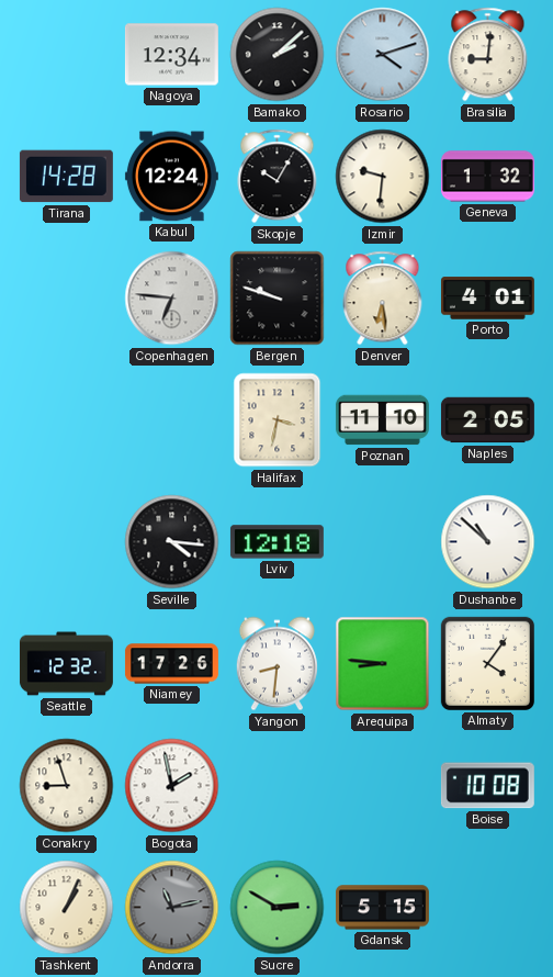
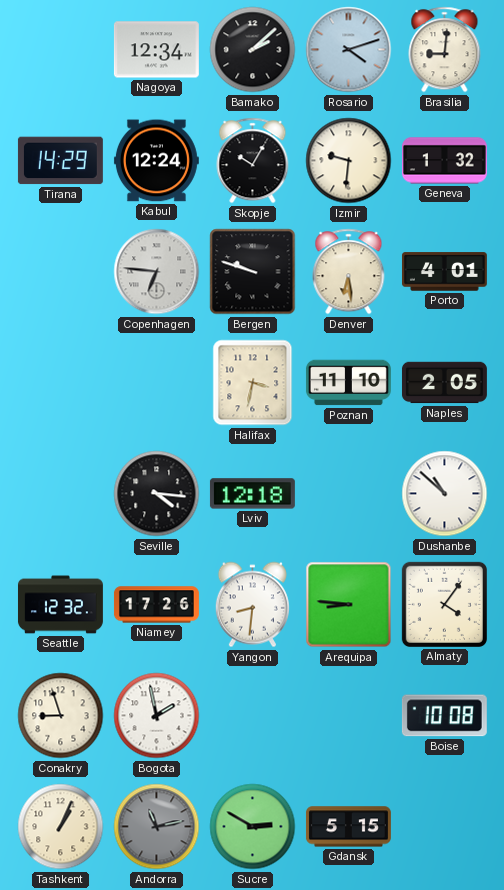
Tirana: 14:28 -> 14:29 (60, 161)
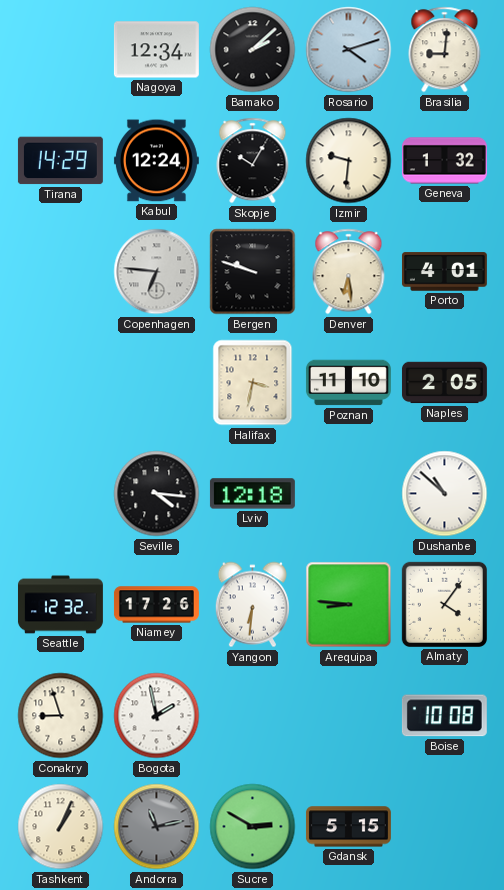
Yangon: 8:31 -> 6:31 (252, 605)
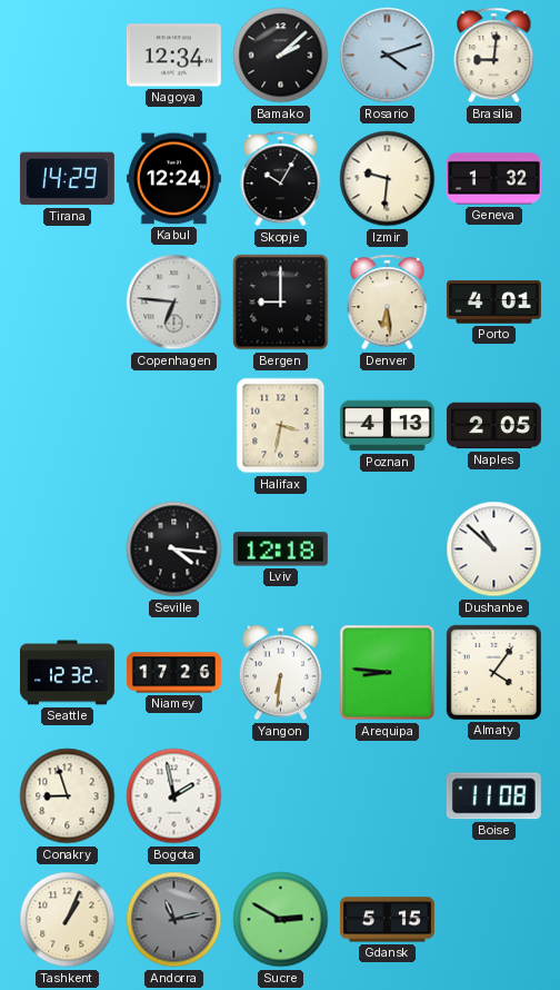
Bergen: 9:48 -> 9:00 (281, 303)
Poznan: 11:10 -> 4:13 (387, 426)
Boise: 10:08 -> 11:08 (493, 796)
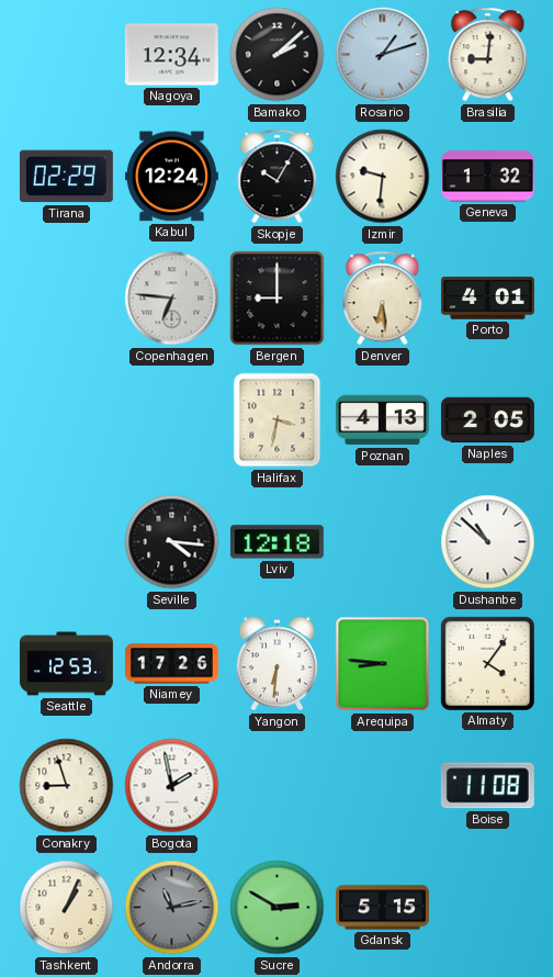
Rosario: 4:12 -> 1:12 (383, 55)
Tirana: 14:29 -> 02:29 (66, 177)
Seattle: 12:32 -> 12:53 (66, 664)
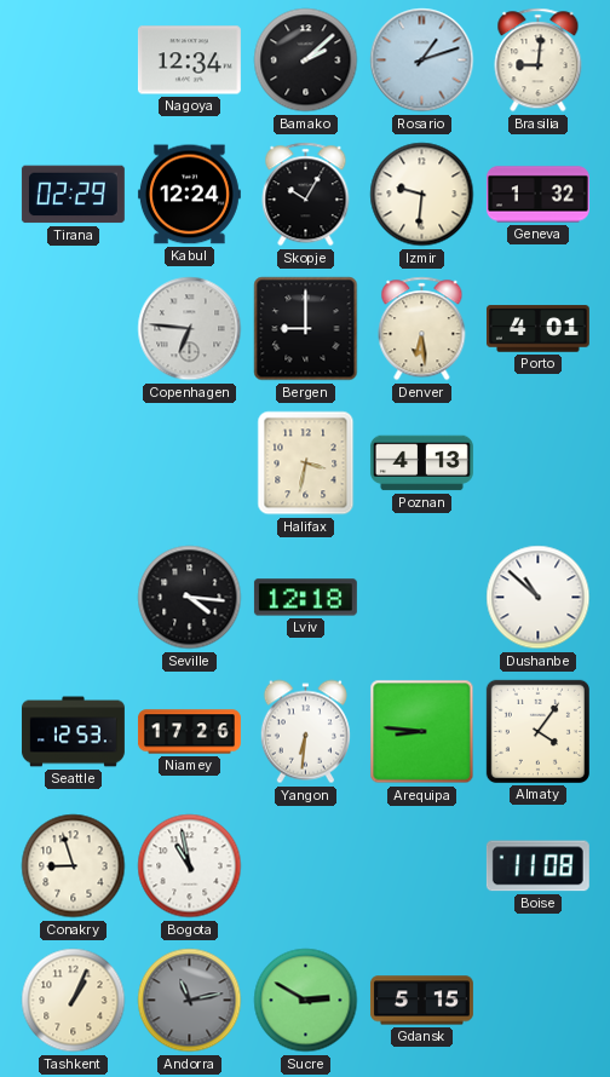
Naples: 2:05 -> none (487, 420)
Bogota: 1:58 -> 10:58 (190, 866)
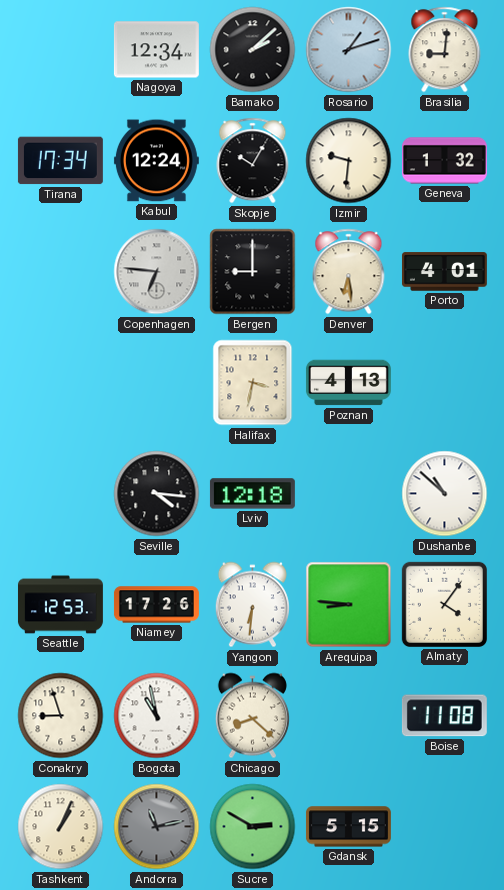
Tirana: 02:29 -> 17:34 (60, 161)
Chicago: none -> 8:22 (252, 716)
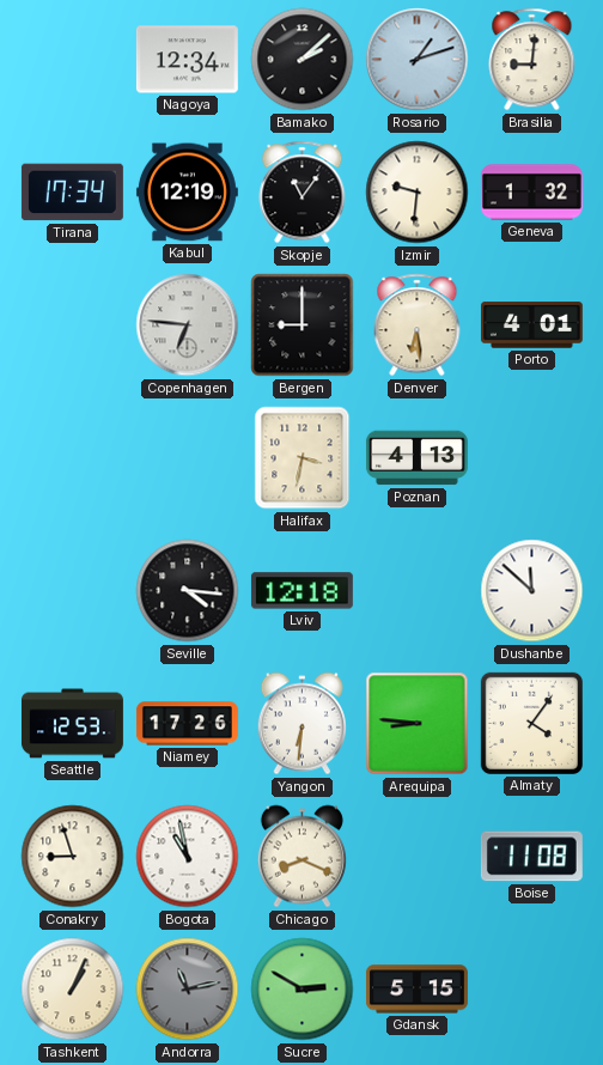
Kabul: 12:24 -> 12:19 (187, 193)
Skopje: 10:05 -> 11:06 (303, 193)
Dushanbe: 10:52 -> 11:52 (532, 591)
Chicago: 8:22 -> 8:19 (301, 857)
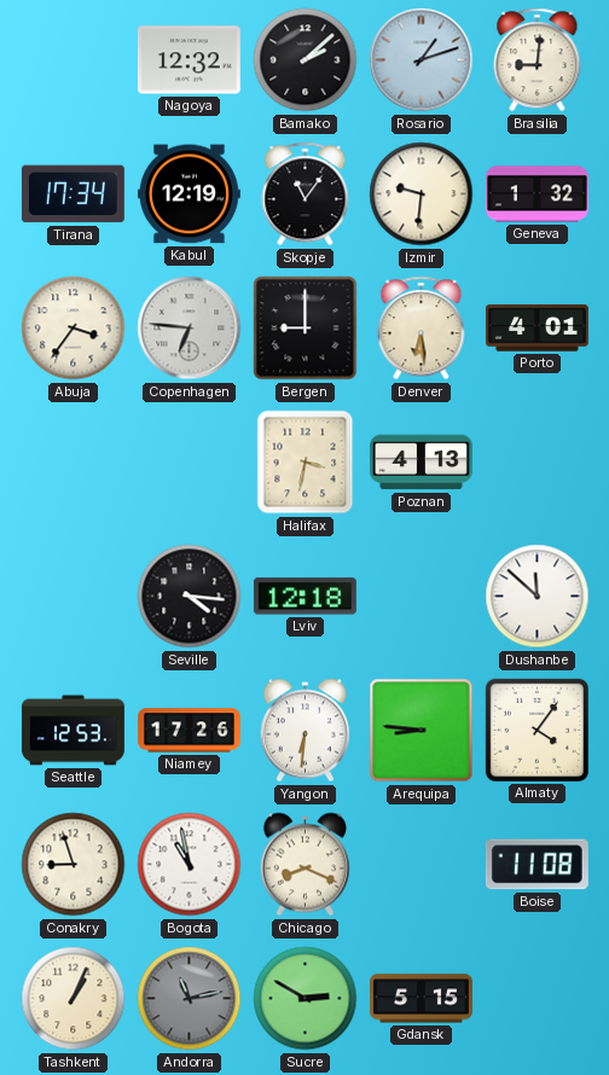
Nagoya: 12:34 -> 12:32 (188, 60)
Abuja: none -> 3:36 (74, 329)
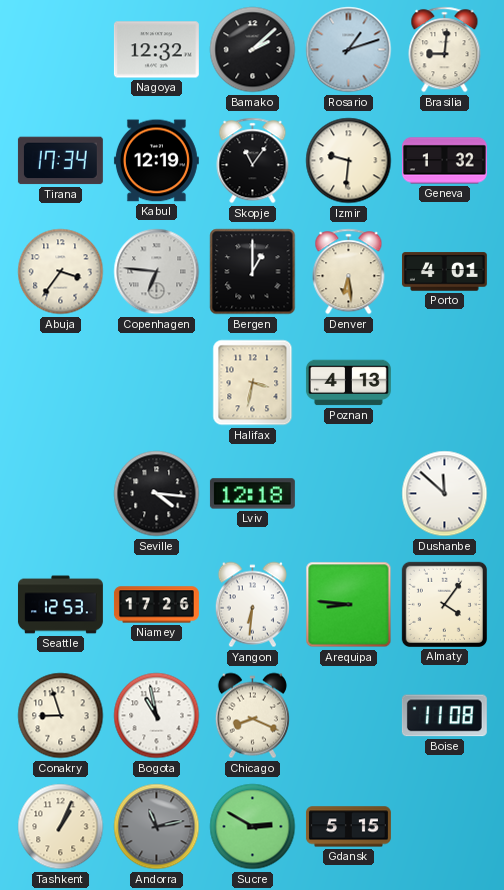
Bergen: 9:00 -> 1:00 (253, 272)
